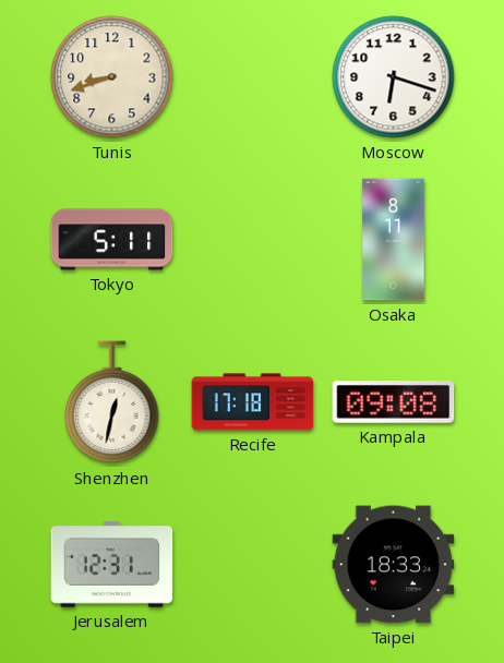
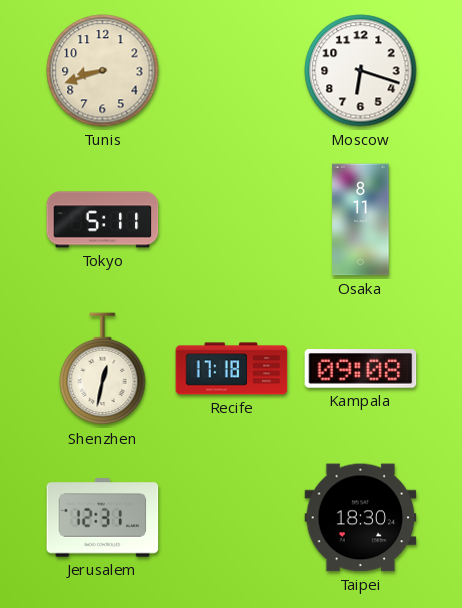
Taipei: 18:33 -> 18:30 (361, 518)
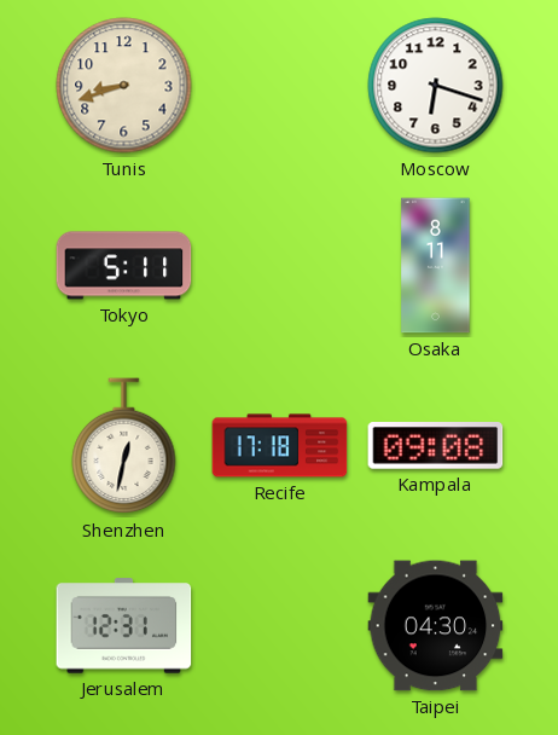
Taipei: 18:30 -> 04:30 (436, 626)
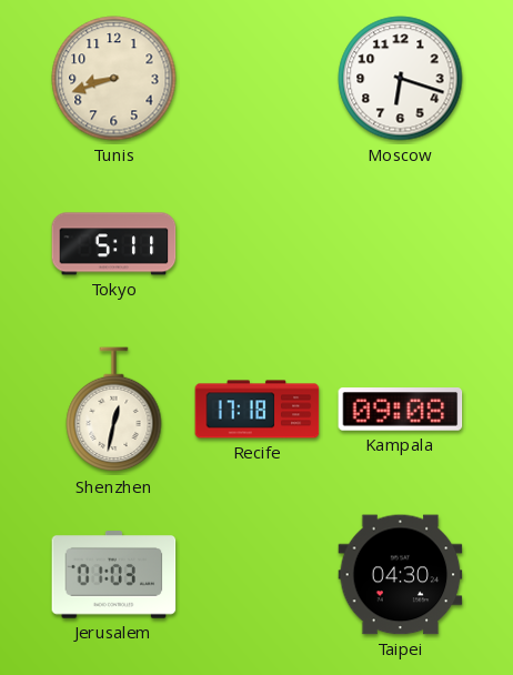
Osaka: 8:11 -> none (436, 266)
Jerusalem: 12:31 -> 01:03 (114, 575)
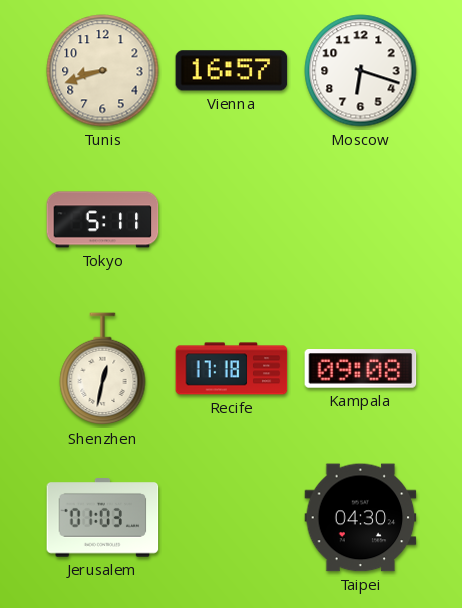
Vienna: none -> 16:57 (232, 71)
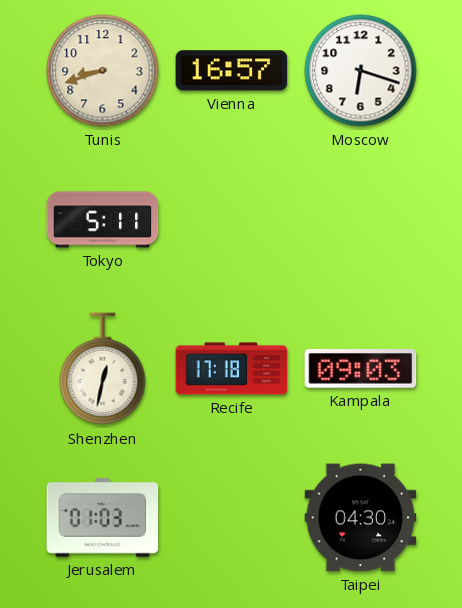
Kampala: 09:08 -> 09:03 (361, 369)
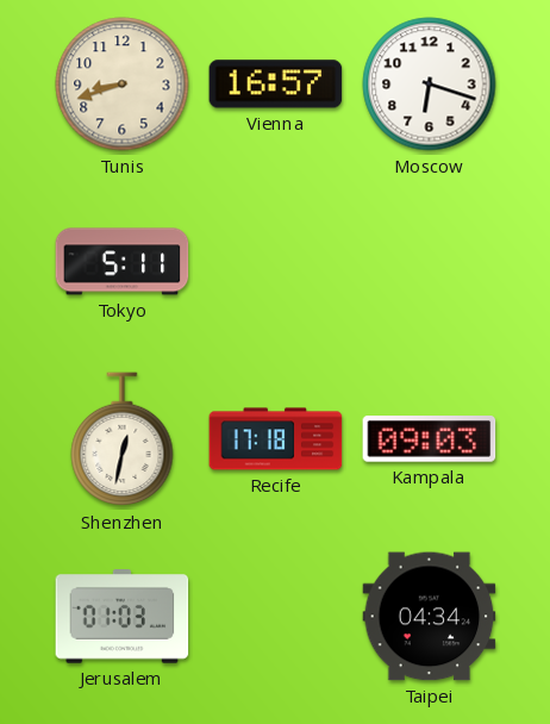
Taipei: 04:30 -> 04:34 (430, 617)
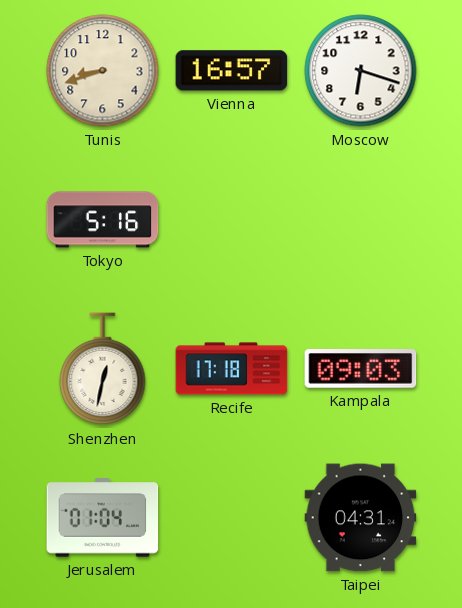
Tokyo: 5:11 -> 5:16 (103, 220)
Jerusalem: 01:03 -> 01:04 (103, 518)
Taipei: 04:34 -> 04:31 (361, 518)
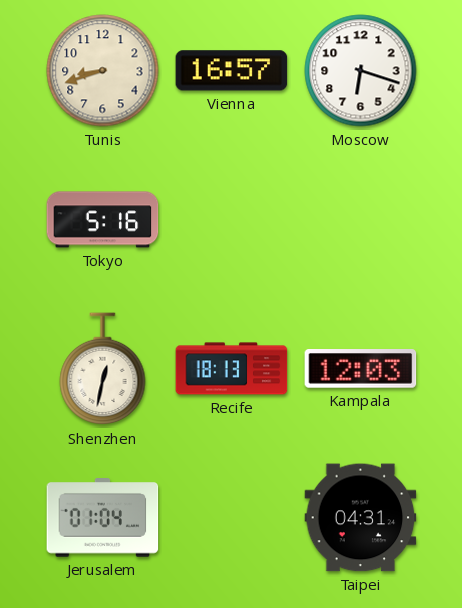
Recife: 17:18 -> 18:13 (232, 369)
Kampala: 09:03 -> 12:03 (361, 369)
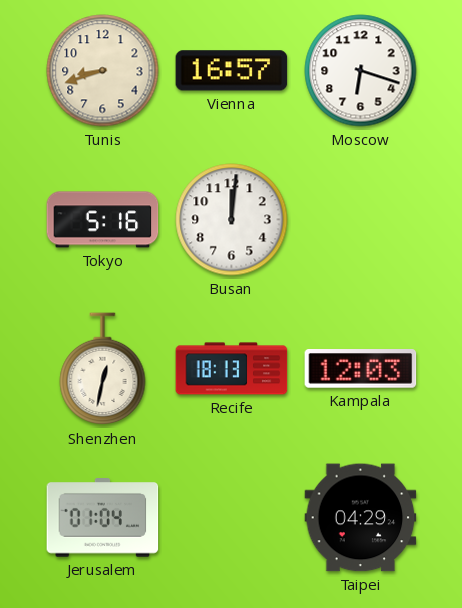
Busan: none -> 12:01 (232, 220)
Taipei: 04:31 -> 04:29 (361, 518)
